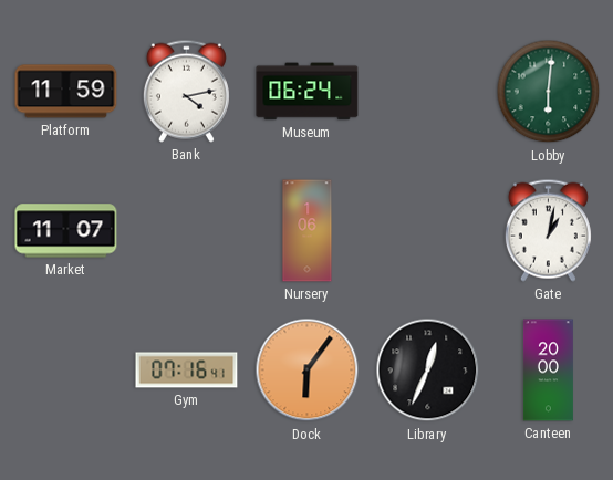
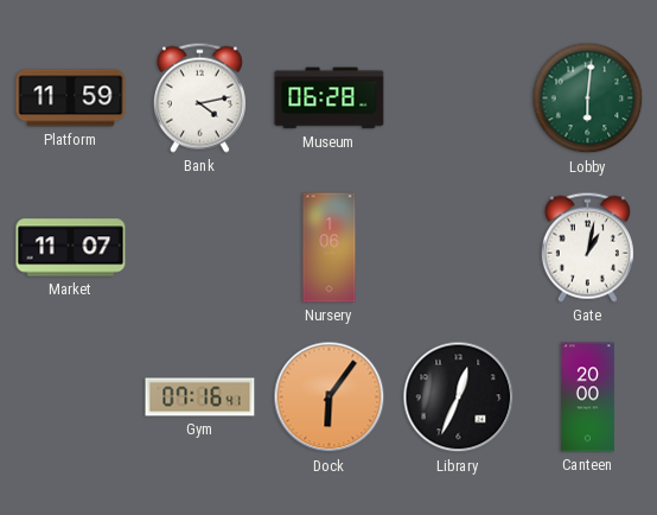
Museum: 06:24 -> 06:28 (330, 98)
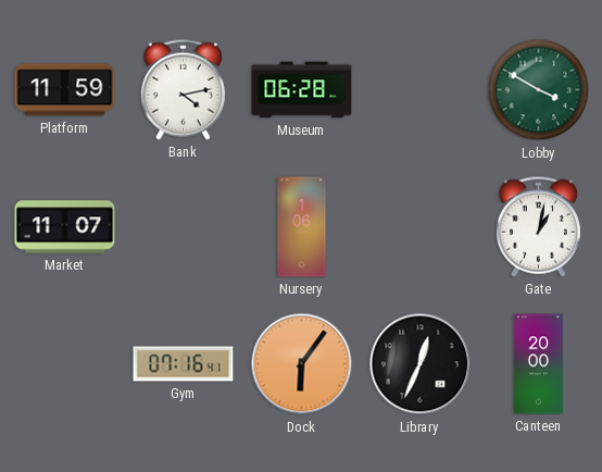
Lobby: 6:01 -> 3:50 (539, 90)
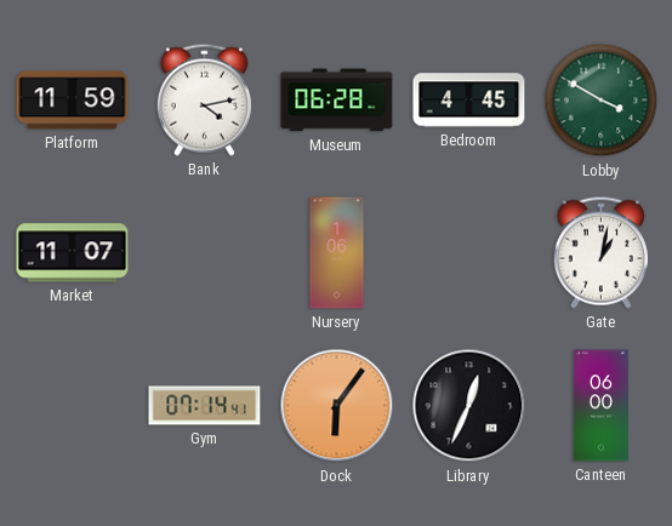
Bedroom: none -> 4:45 (469, 101)
Gym: 07:16 -> 07:14 (205, 406)
Canteen: 20:00 -> 06:00 (600, 406)
